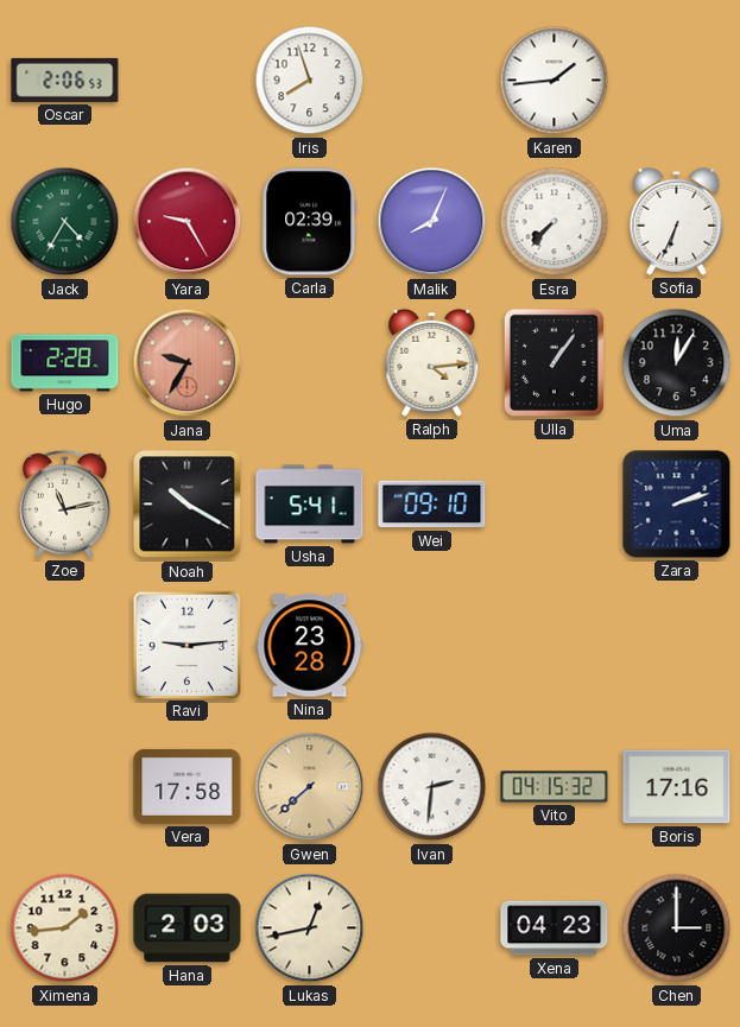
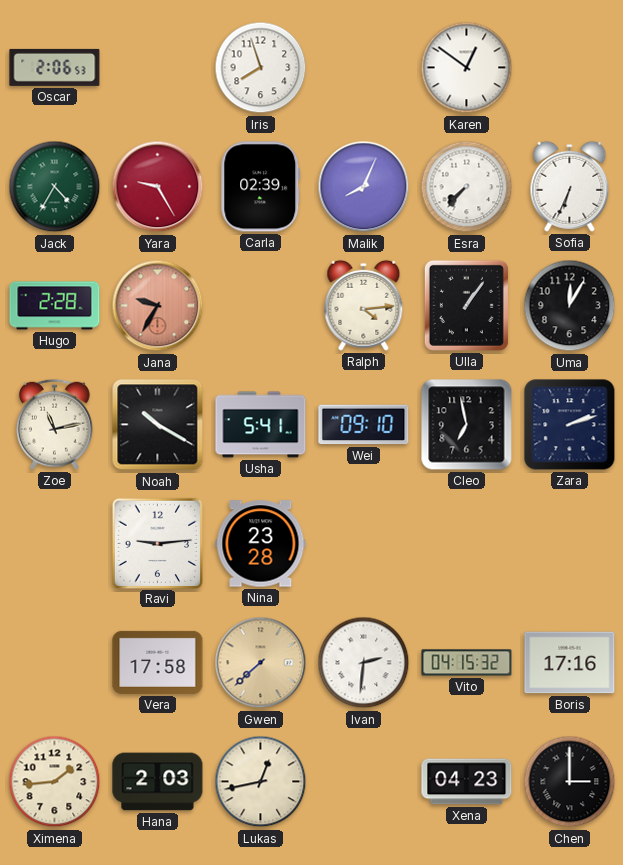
Karen: 1:44 -> 12:51 (467, 68)
Cleo: none -> 6:58 (467, 425)
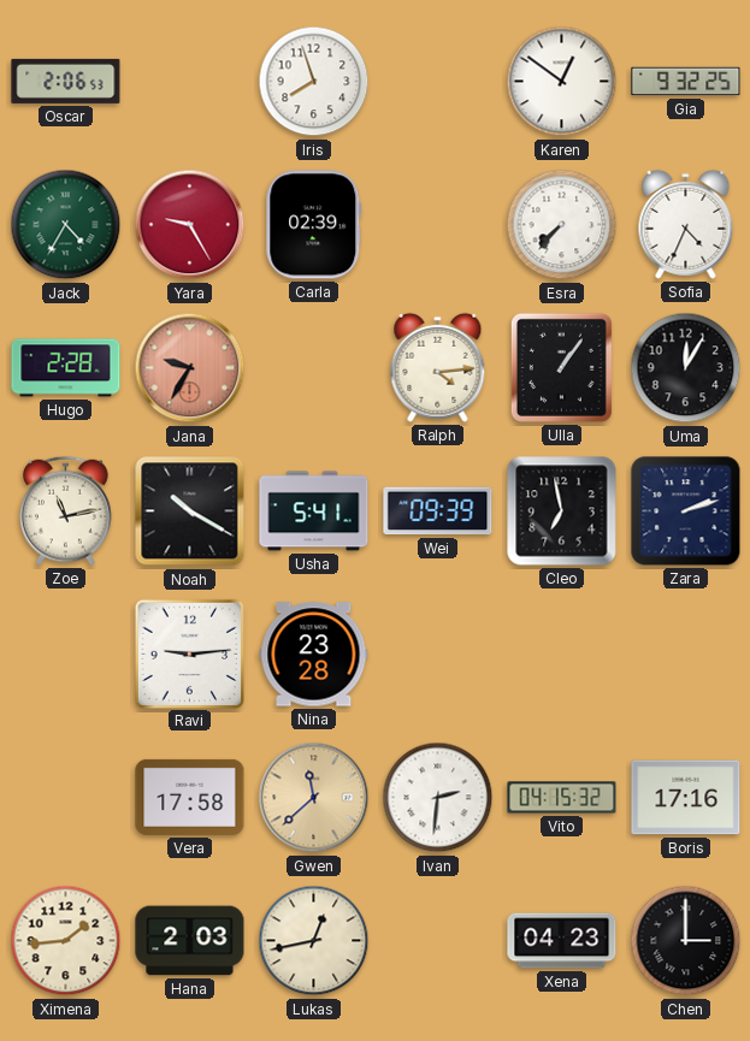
Gia: none -> 9:32 (686, 82)
Malik: 8:04 -> none (364, 187)
Sofia: 6:34 -> 4:34 (686, 224)
Wei: 09:10 -> 09:39 (438, 511)
Gwen: 7:38 -> 11:38 (314, 798)
